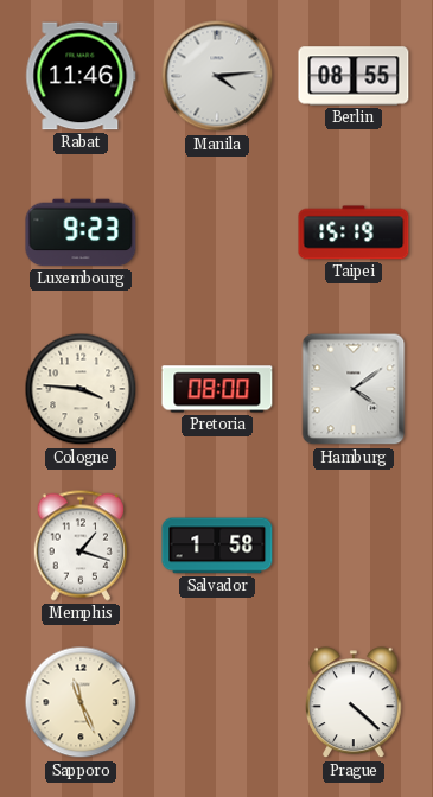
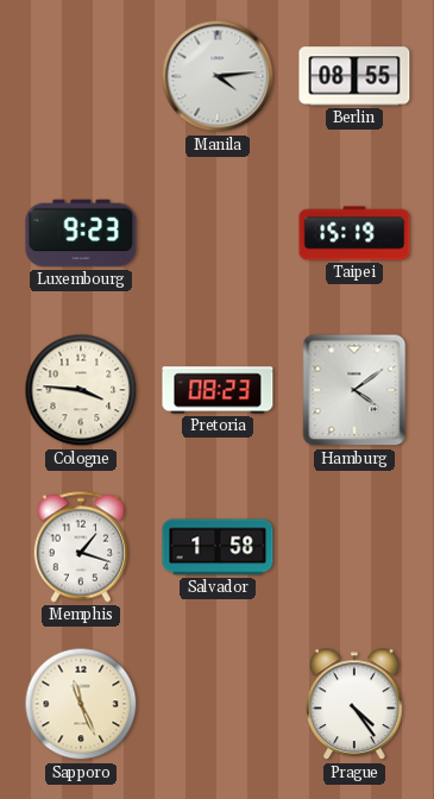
Rabat: 11:46 -> none (81, 76)
Pretoria: 08:00 -> 08:23 (218, 390)
Prague: 4:22 -> 4:24 (356, 705)
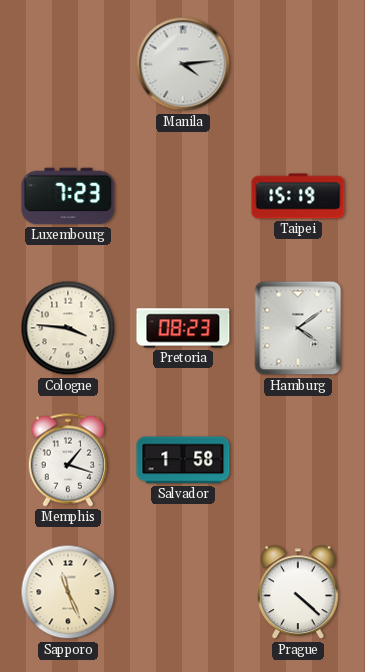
Berlin: 08:55 -> none (354, 76)
Luxembourg: 9:23 -> 7:23 (68, 196)
Prague: 4:24 -> 4:22 (299, 593)
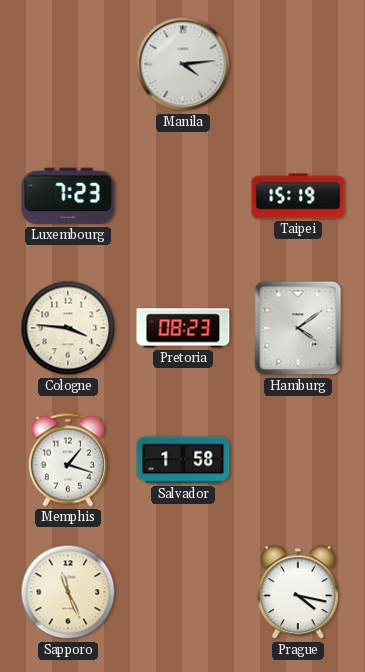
Prague: 4:22 -> 4:17 (299, 593)
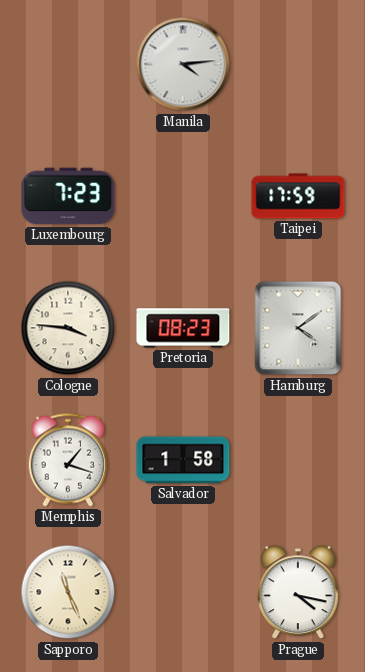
Taipei: 15:19 -> 17:59 (298, 196)
